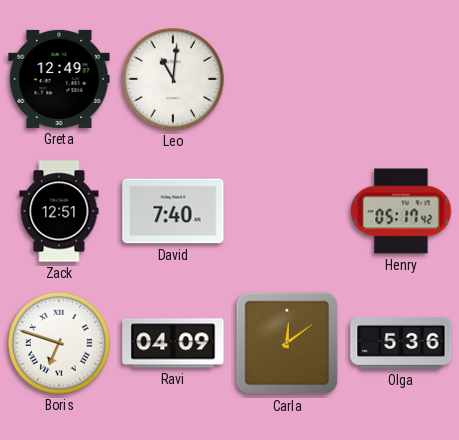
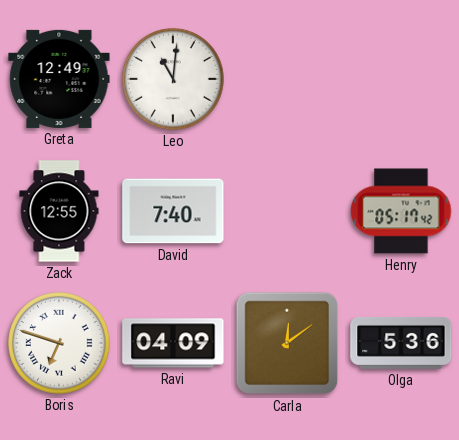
Zack: 12:51 -> 12:55 (59, 211)
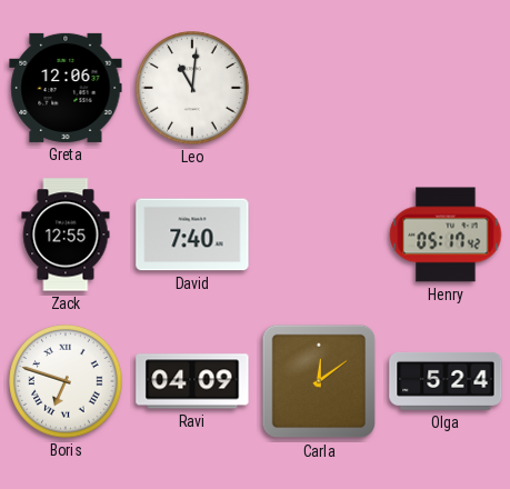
Greta: 12:49 -> 12:06 (66, 88)
Olga: 5:36 -> 5:24 (446, 381)
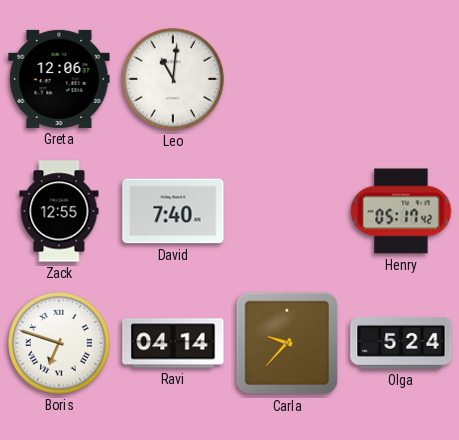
Ravi: 04:09 -> 04:14 (173, 343)
Carla: 12:09 -> 9:37 (287, 343)
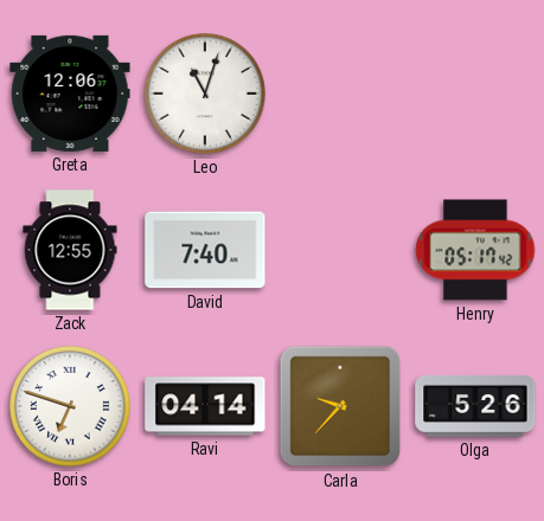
Leo: 11:01 -> 11:03 (205, 94)
Olga: 5:24 -> 5:26 (475, 406)
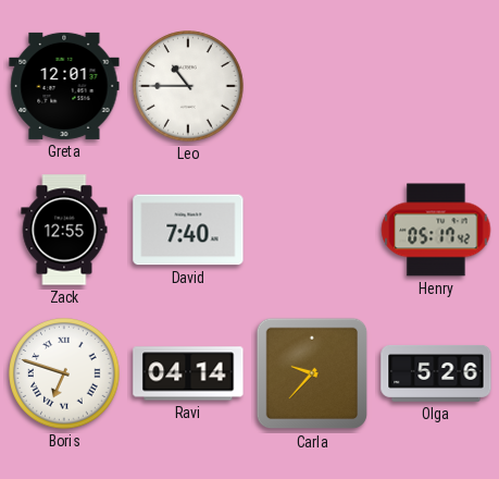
Greta: 12:06 -> 12:01 (64, 86)
Leo: 11:03 -> 10:45 (188, 86)
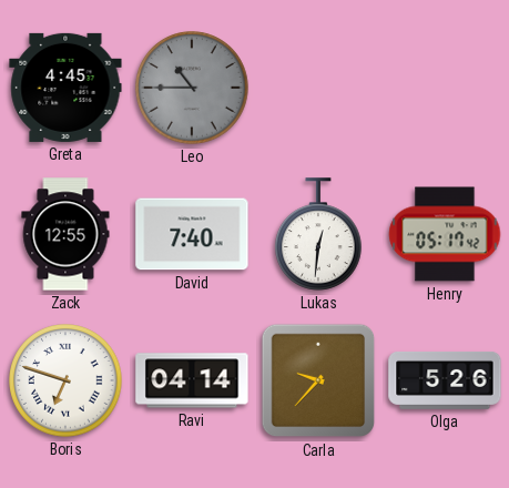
Greta: 12:01 -> 4:45 (65, 88)
Leo dial: white -> grey (192, 88)
Lukas: none -> 12:31 (318, 234)
